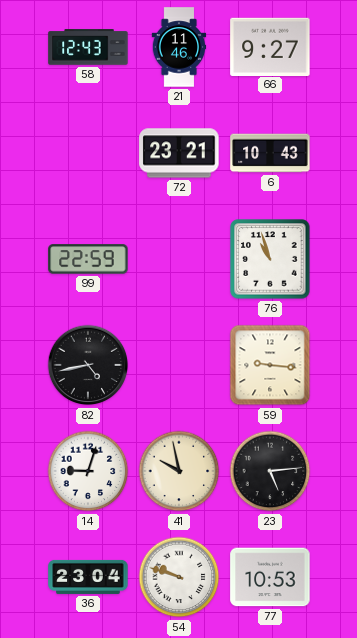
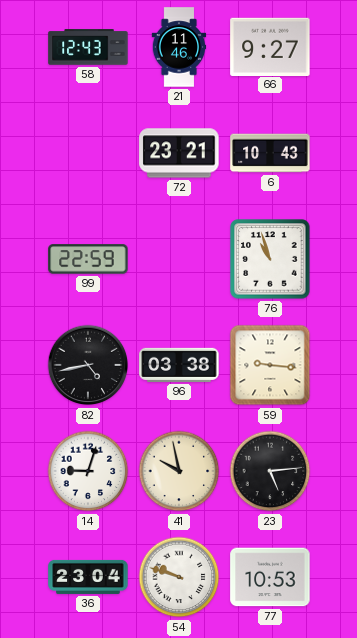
96: none -> 03:38 (179, 365)
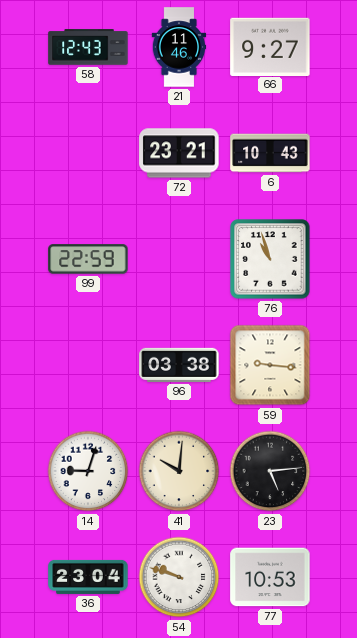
82: 4:43 -> none (88, 365)
41: 9:58 -> 10:01 (179, 471)
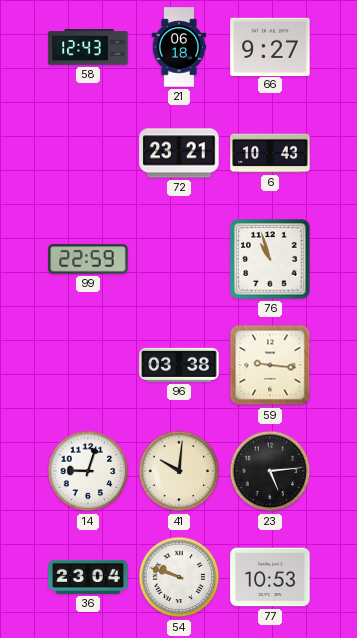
21: 11:46 -> 06:18 (179, 47)
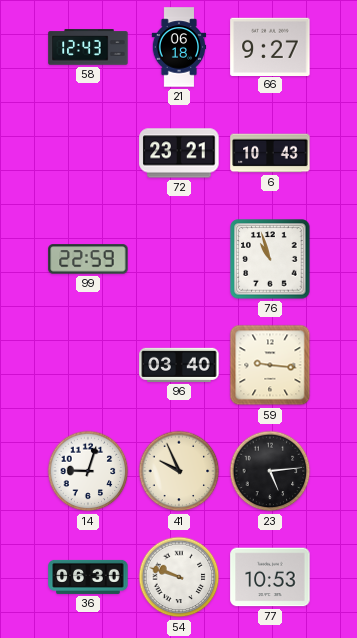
96: 03:38 -> 03:40 (179, 365)
41: 10:01 -> 9:56 (179, 471)
36: 23:04 -> 06:30 (88, 577)
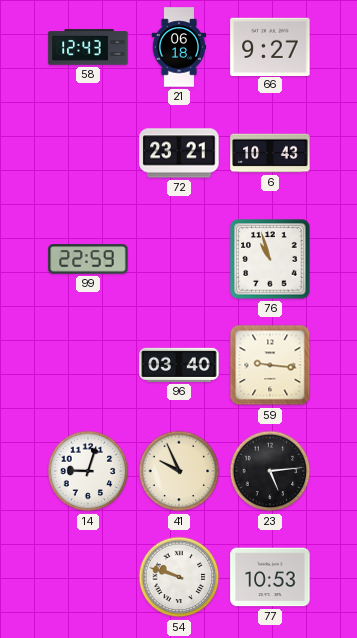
36: 06:30 -> none (88, 577)
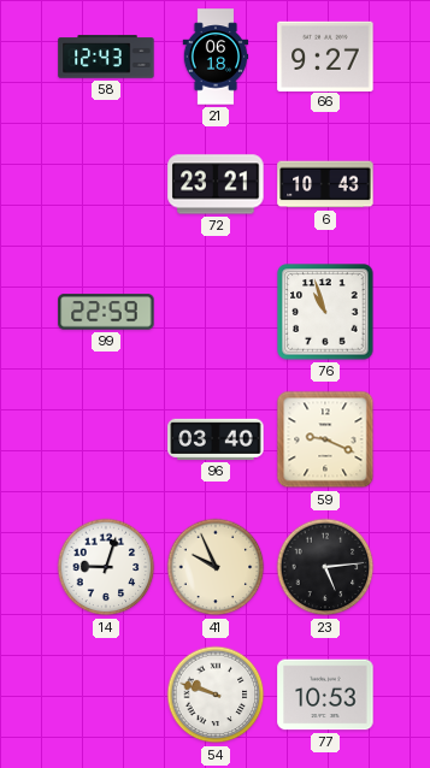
59: 9:16 -> 9:19 (325, 439)
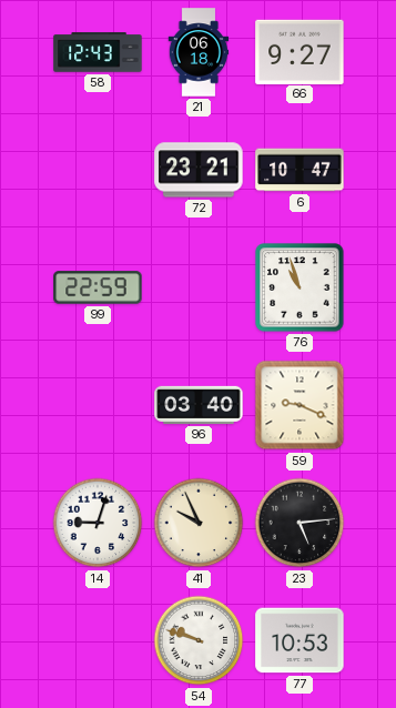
6: 10:43 -> 10:47 (299, 170)
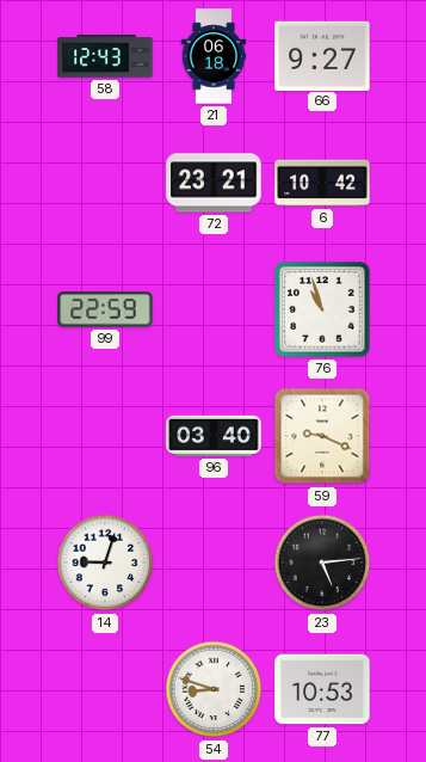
6: 10:47 -> 10:42 (322, 183)
41: 9:56 -> none (199, 523)
54: 9:48 -> 8:48 (214, 689)
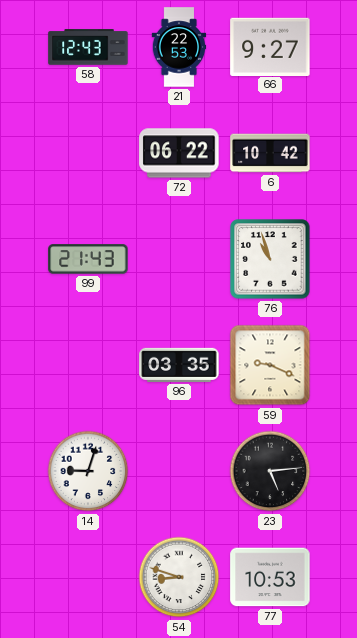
21: 06:18 -> 22:53 (179, 47)
72: 23:21 -> 06:22 (179, 153)
99: 22:59 -> 21:43 (88, 259)
96: 03:40 -> 03:35 (179, 365)
